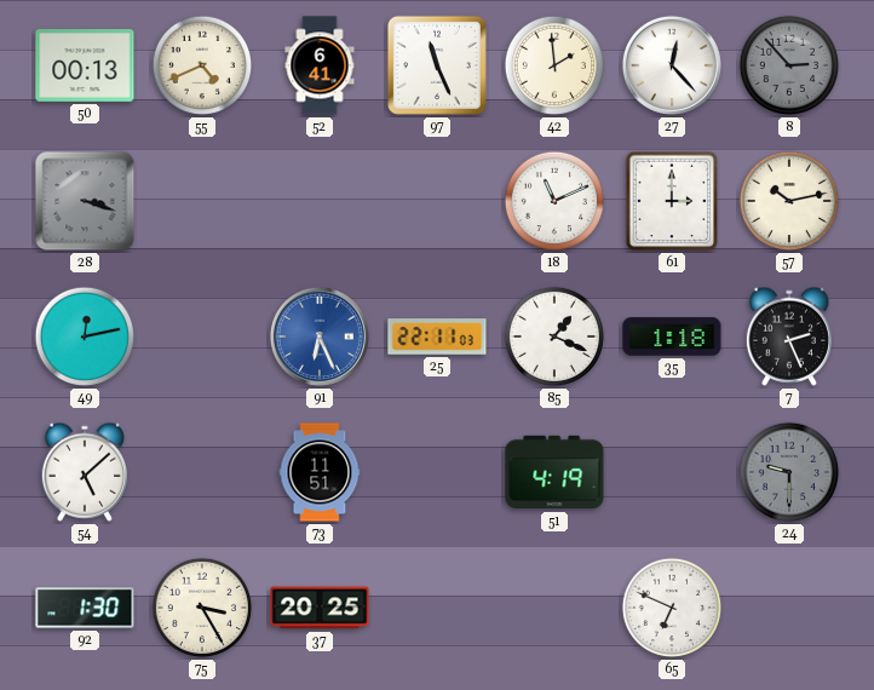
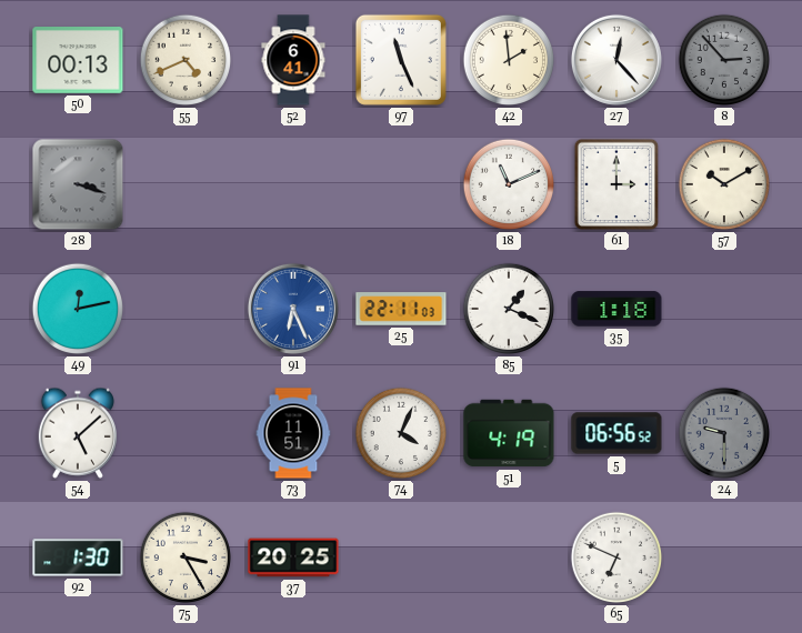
57: 10:13 -> 10:10 (724, 184)
7: 2:26 -> none (788, 337)
74: none -> 4:04 (401, 433)
5: none -> 06:56 (616, 433)
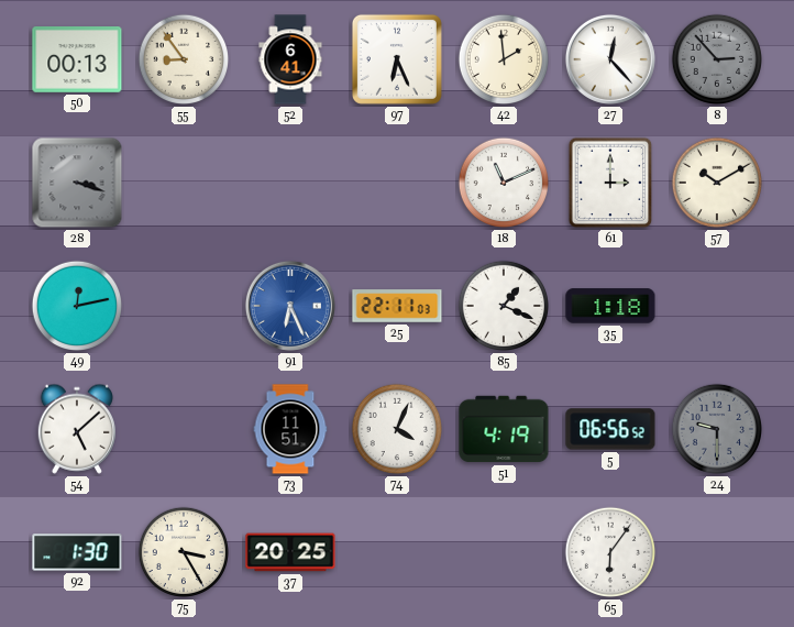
55: 4:41 -> 8:54 (184, 59)
97: 11:26 -> 6:26 (397, 59)
65: 6:49 -> 6:06 (610, 552)
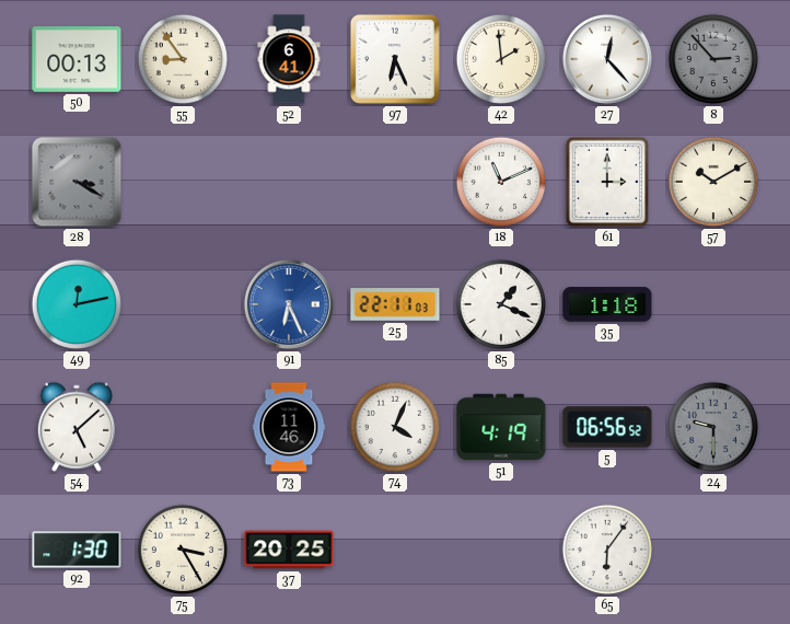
28: 3:18 -> 3:20 (77, 182)
73: 11:51 -> 11:46 (289, 427)
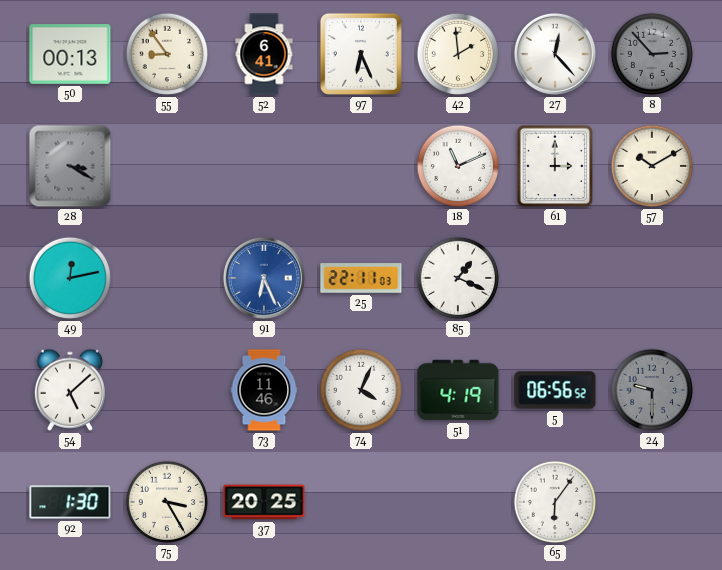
35: 1:18 -> none (607, 304)
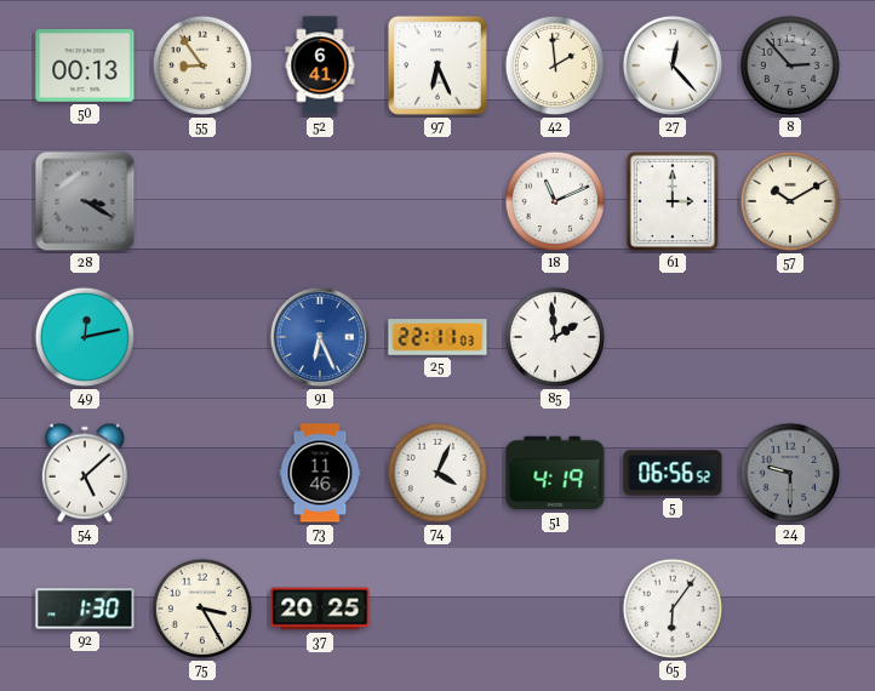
85: 1:19 -> 1:59 (555, 337)
